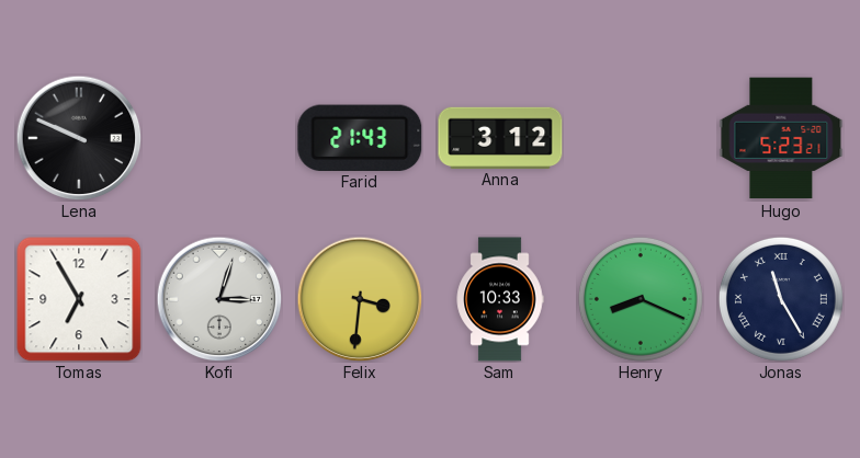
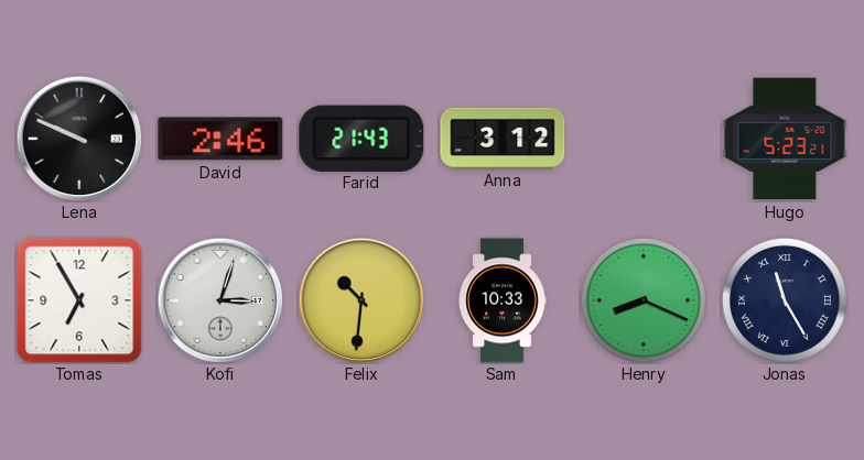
David: none -> 2:46 (220, 139)
Felix: 3:31 -> 10:31 (361, 300)
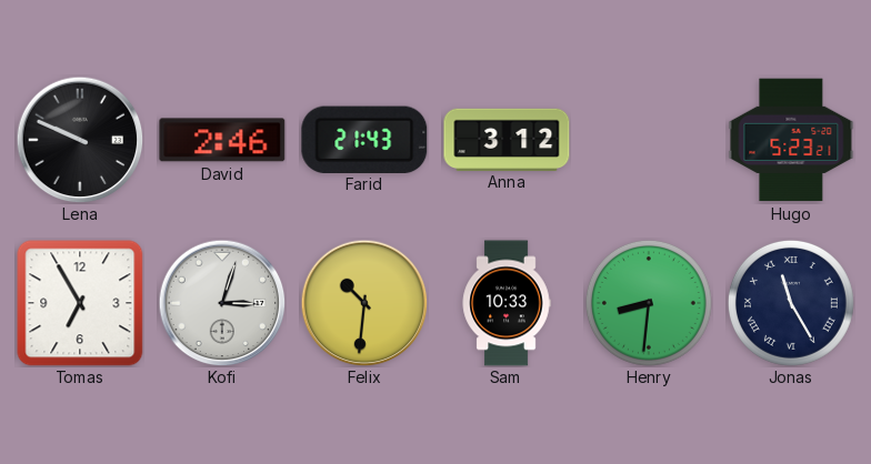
Henry: 8:19 -> 8:31 (649, 303)
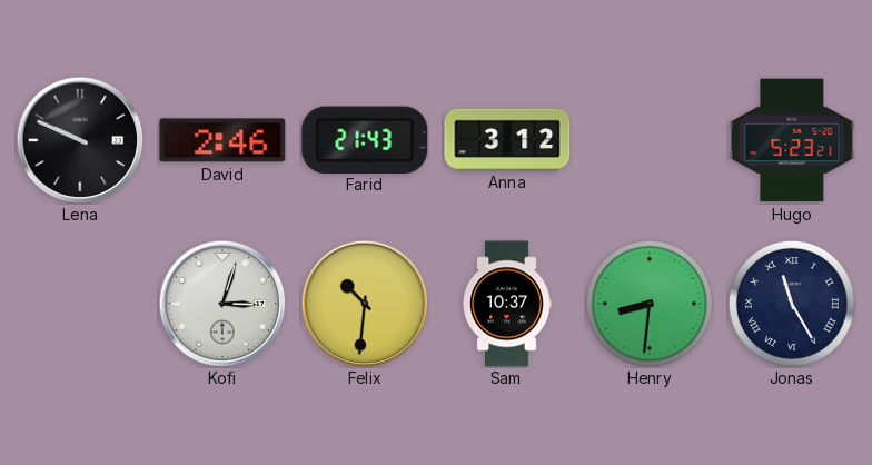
Tomas: 6:55 -> none (80, 303)
Sam: 10:33 -> 10:37 (507, 304)
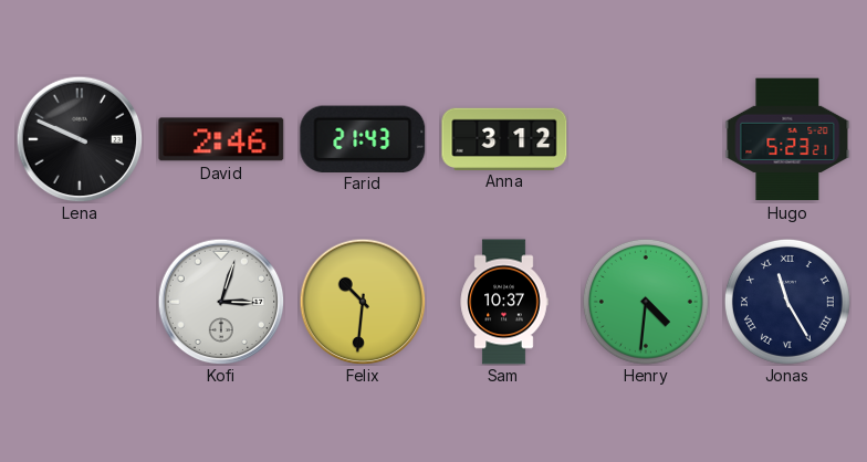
Henry: 8:31 -> 4:31 (646, 302)
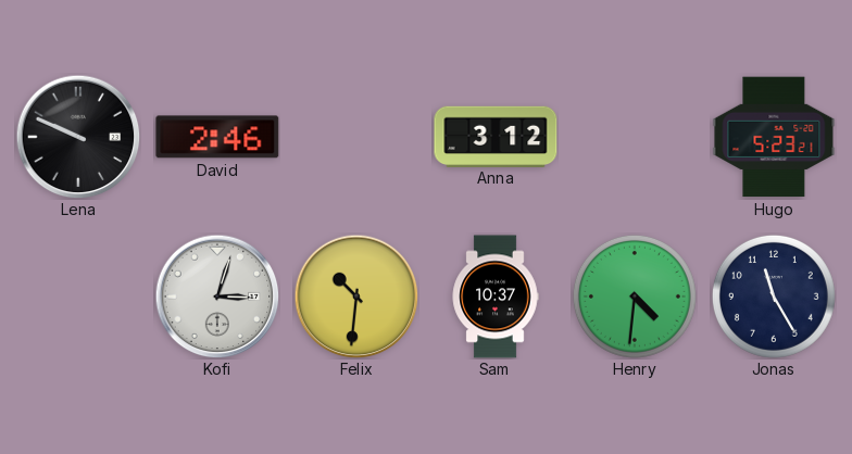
Farid: 21:43 -> none (363, 138)
Jonas numerals: Roman -> Arabic (774, 297)
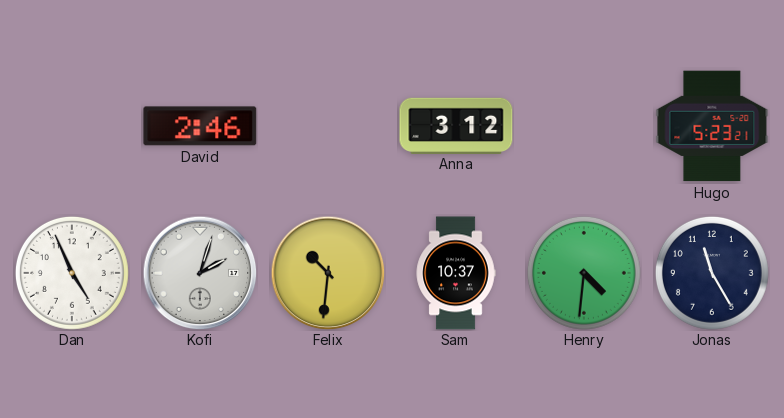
Lena: 9:49 -> none (78, 137)
Dan: none -> 4:56 (72, 273)
Kofi: 3:03 -> 2:03 (200, 273)
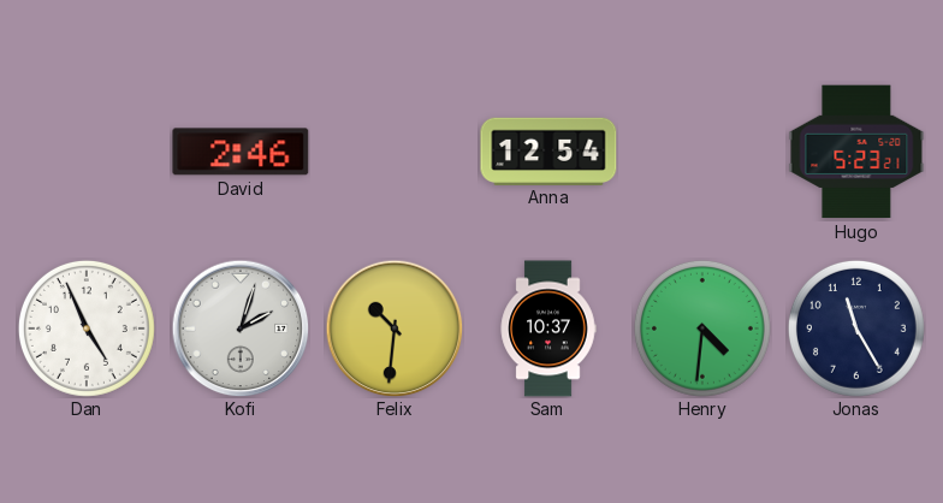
Anna: 3:12 -> 12:54 (548, 150)
